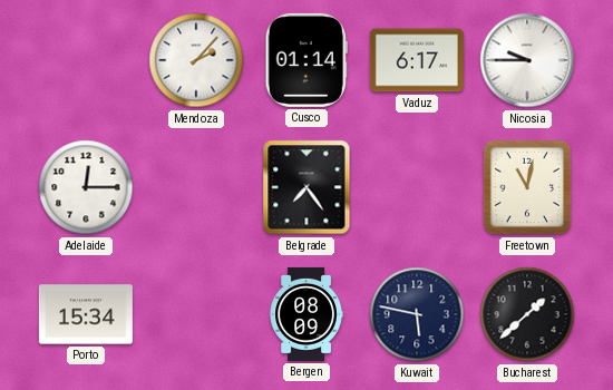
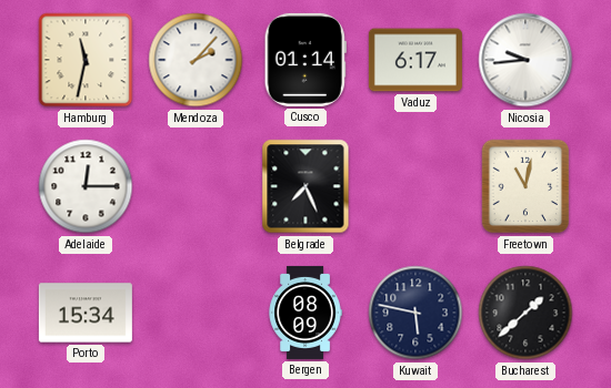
Hamburg: none -> 11:32 (86, 60)
Nicosia: 9:45 -> 9:44 (525, 60)
Belgrade: 7:24 -> 7:26 (305, 186)
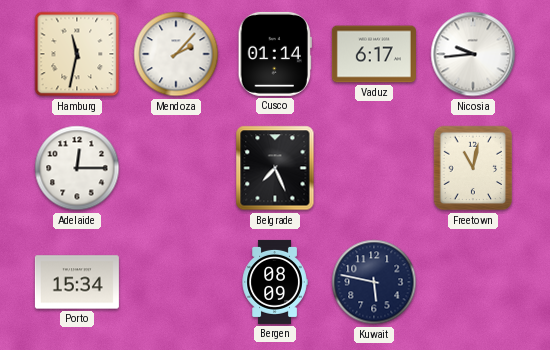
Bucharest: 1:38 -> none (525, 313)
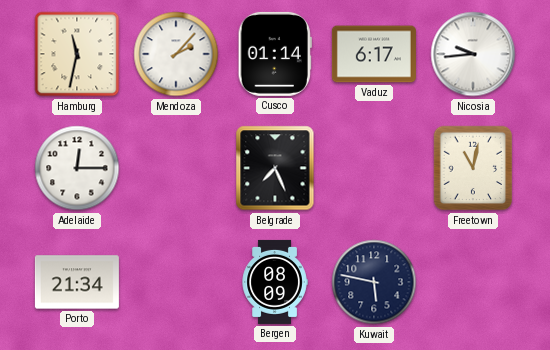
Porto: 15:34 -> 21:34 (77, 282)
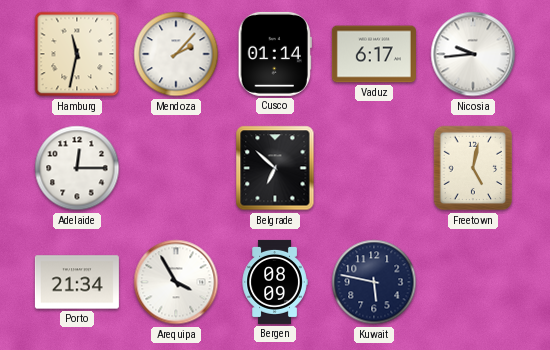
Belgrade: 7:26 -> 6:52 (275, 168)
Freetown: 11:02 -> 5:02 (473, 168)
Arequipa: none -> 3:55 (176, 282)
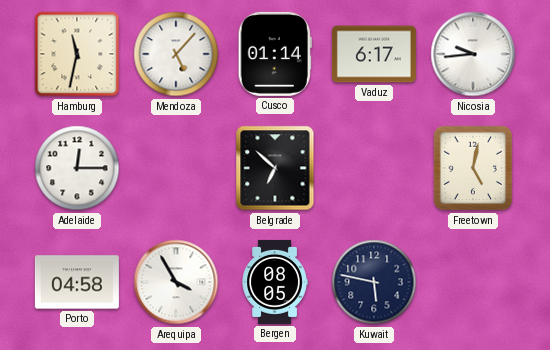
Mendoza: 2:07 -> 5:07 (176, 54)
Porto: 21:34 -> 04:58 (77, 282)
Bergen: 08:09 -> 08:05 (275, 282)
